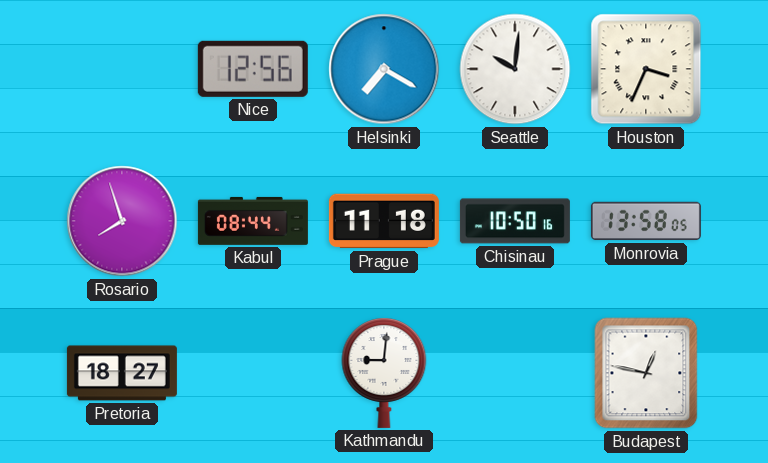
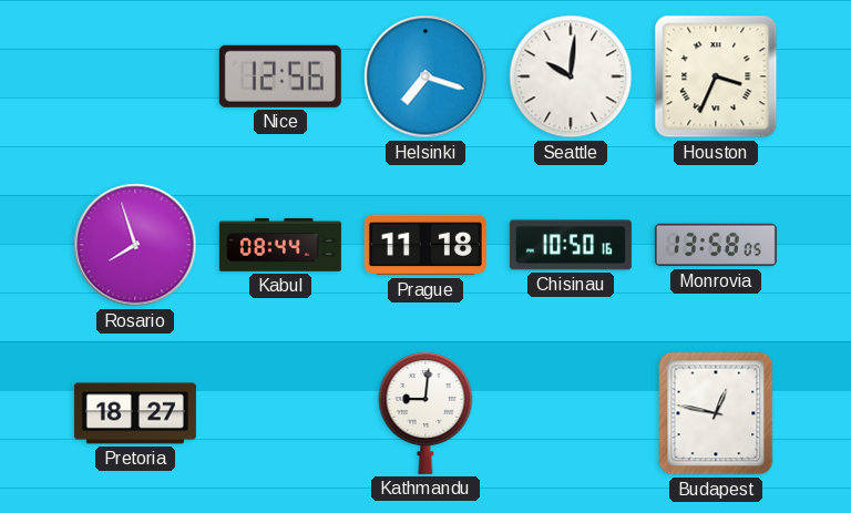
Helsinki: 7:20 -> 7:18 (425, 76)
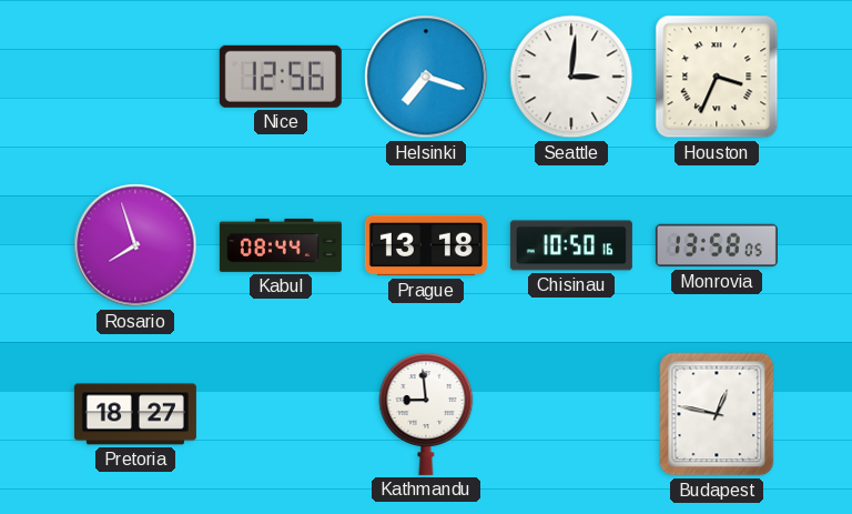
Seattle: 10:01 -> 3:01 (571, 77)
Prague: 11:18 -> 13:18 (426, 245)
Kathmandu: 9:01 -> 8:59 (426, 414)
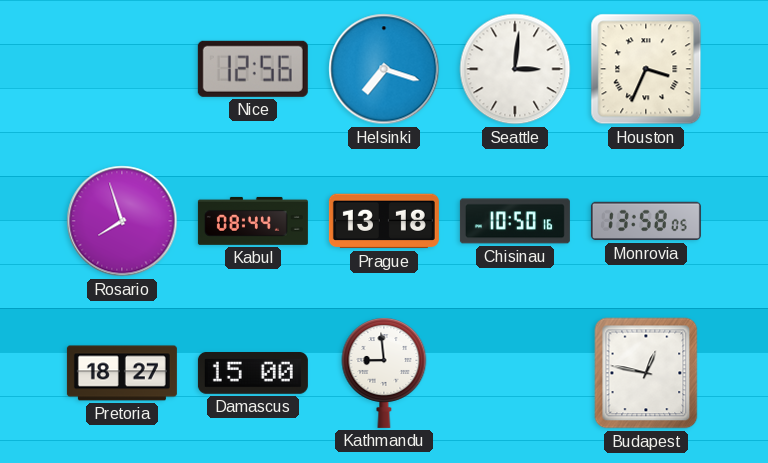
Damascus: none -> 15:00 (253, 374)
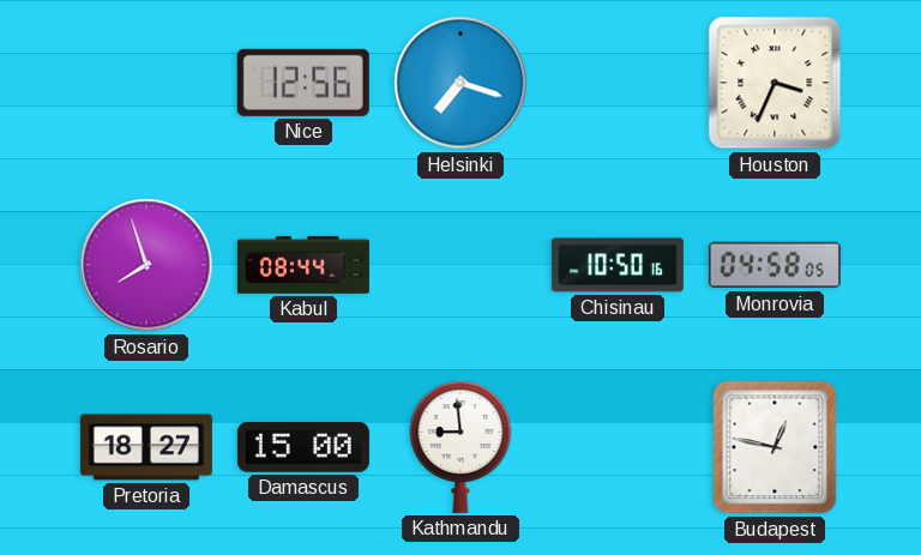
Seattle: 3:01 -> none (515, 69)
Prague: 13:18 -> none (384, 221)
Monrovia: 13:58 -> 04:58 (775, 265)
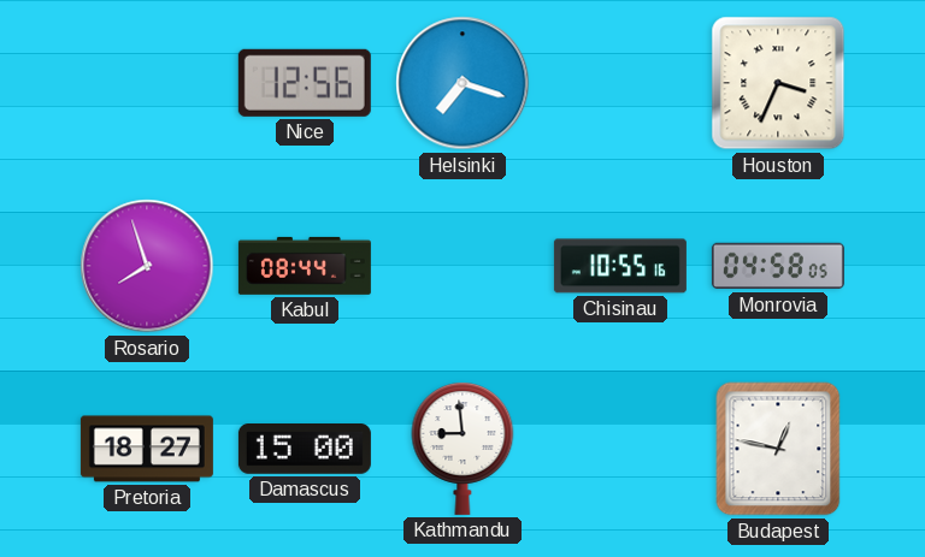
Chisinau: 10:50 -> 10:55 (620, 266)
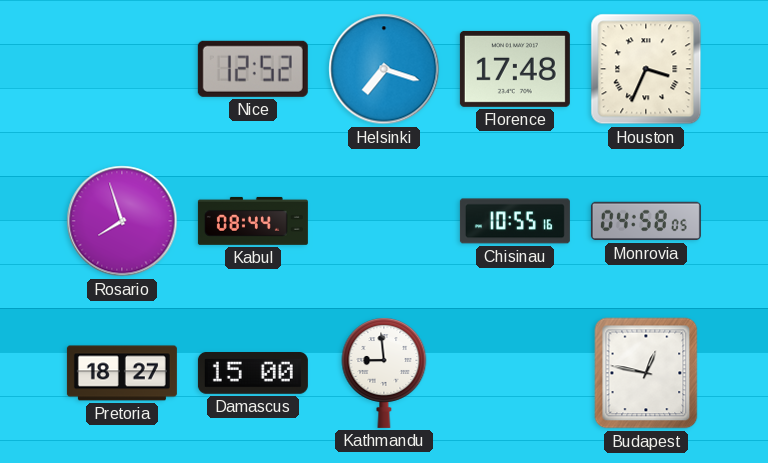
Nice: 12:56 -> 12:52 (253, 69)
Florence: none -> 17:48 (515, 69)
